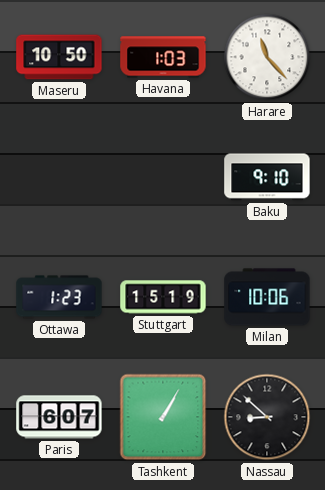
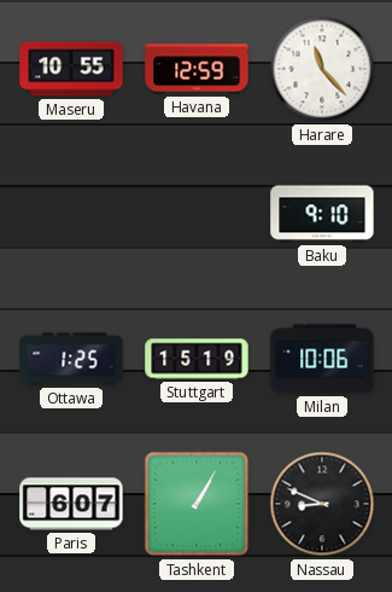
Maseru: 10:50 -> 10:55 (71, 69)
Havana: 1:03 -> 12:59 (197, 69)
Ottawa: 1:23 -> 1:25 (71, 359)
Nassau: 8:52 -> 8:49 (322, 504)
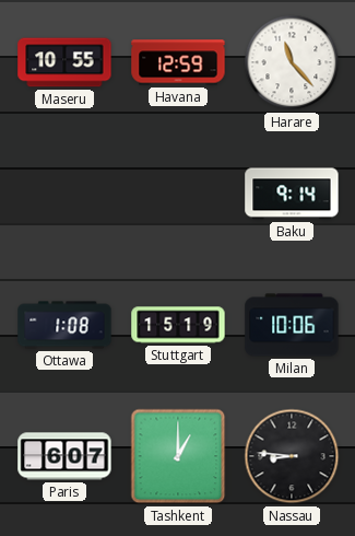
Baku: 9:10 -> 9:14 (292, 194)
Ottawa: 1:25 -> 1:08 (64, 325)
Tashkent: 1:05 -> 1:00 (178, 456)
Nassau: 8:49 -> 8:46 (292, 456)
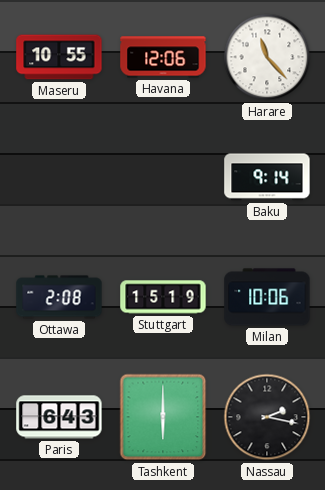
Havana: 12:59 -> 12:06 (163, 57)
Ottawa: 1:08 -> 2:08 (59, 297)
Paris: 6:07 -> 6:43 (59, 417)
Tashkent: 1:00 -> 6:00 (163, 417)
Nassau: 8:46 -> 2:17 (267, 417)
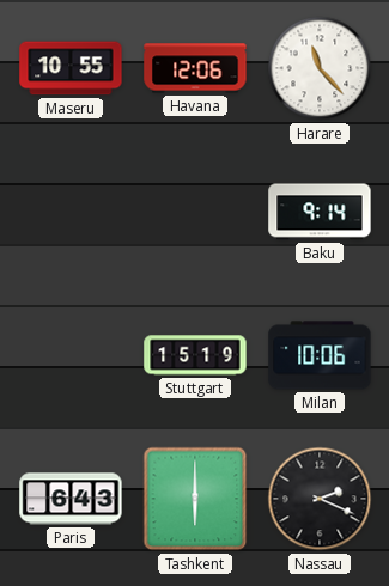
Ottawa: 2:08 -> none (59, 297)
Nassau: 2:17 -> 2:19 (320, 499)
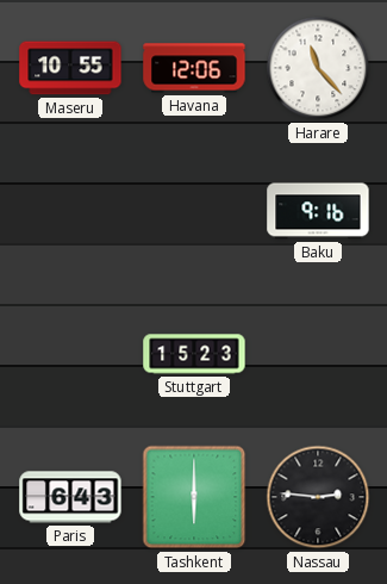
Baku: 9:14 -> 9:16 (318, 211)
Stuttgart: 15:19 -> 15:23 (194, 354)
Milan: 10:06 -> none (320, 355)
Nassau: 2:19 -> 2:46 (318, 497)
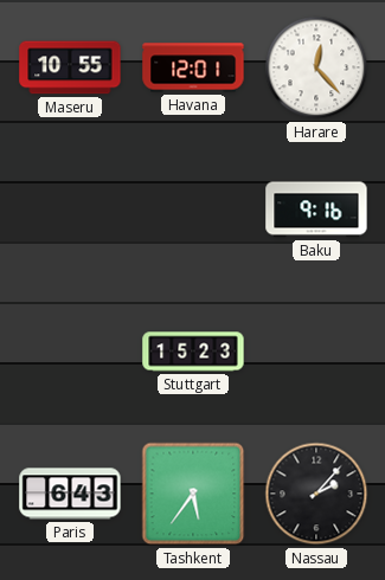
Havana: 12:06 -> 12:01 (193, 67)
Harare: 11:23 -> 12:23 (316, 67)
Tashkent: 6:00 -> 5:36 (193, 494)
Nassau: 2:46 -> 2:07 (316, 494)
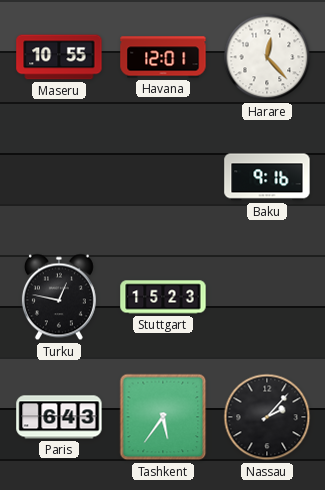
Turku: none -> 12:47 (59, 297)
